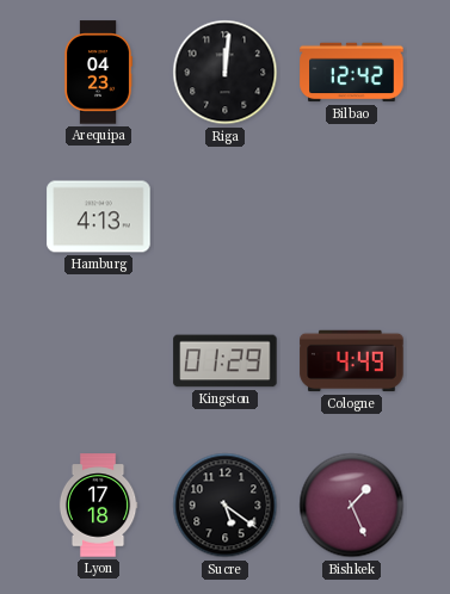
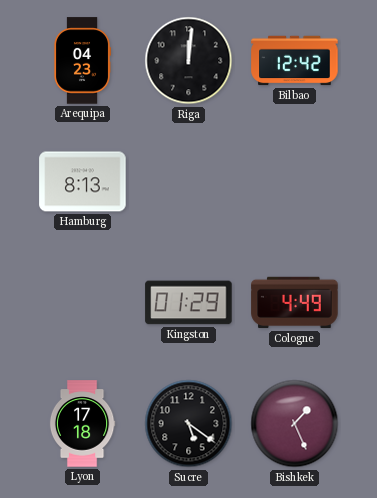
Hamburg: 4:13 -> 8:13 (83, 182)
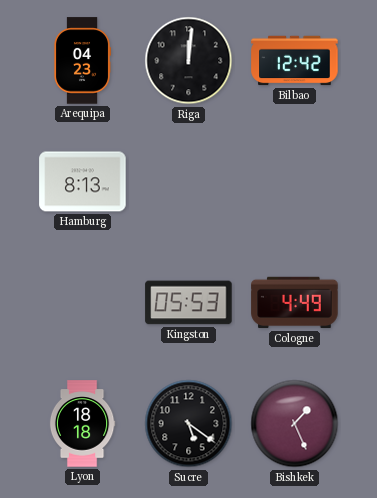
Kingston: 01:29 -> 05:53 (189, 303)
Lyon: 17:18 -> 18:18 (82, 424)
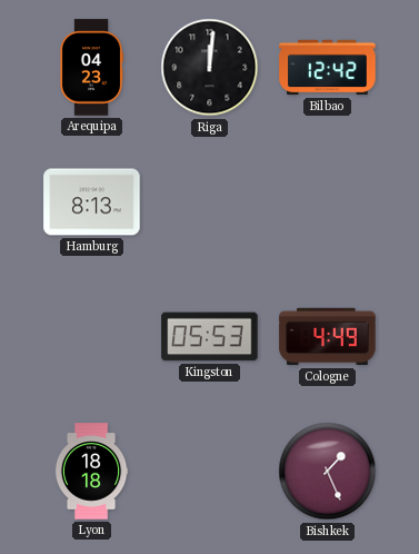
Sucre: 5:21 -> none (189, 424)
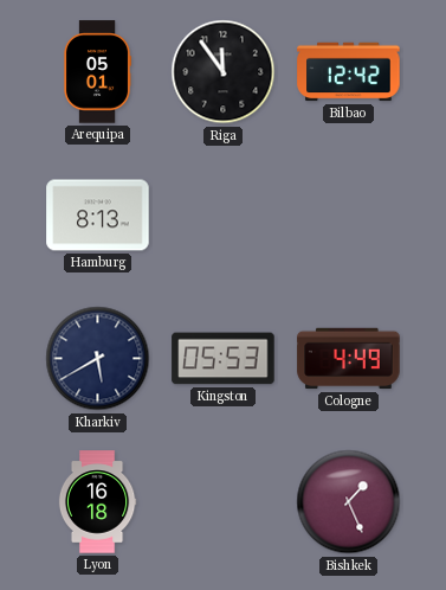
Arequipa: 04:23 -> 05:01 (96, 72)
Riga: 12:01 -> 11:54 (224, 72)
Kharkiv: none -> 5:40 (98, 359)
Lyon: 18:18 -> 16:18 (97, 502)
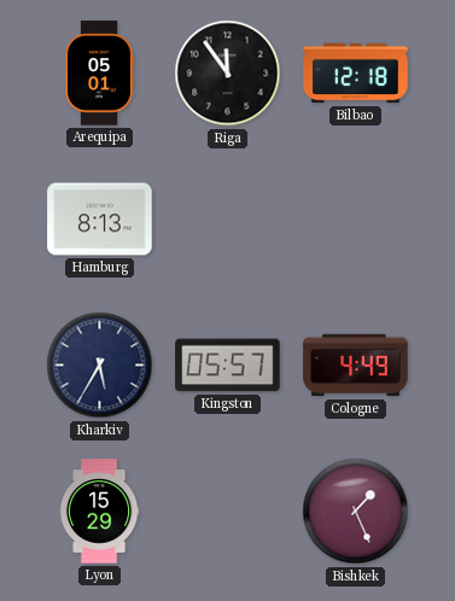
Bilbao: 12:42 -> 12:18 (356, 74)
Kharkiv: 5:40 -> 5:35 (100, 366)
Kingston: 05:53 -> 05:57 (228, 366)
Lyon: 16:18 -> 15:29 (99, 512)
